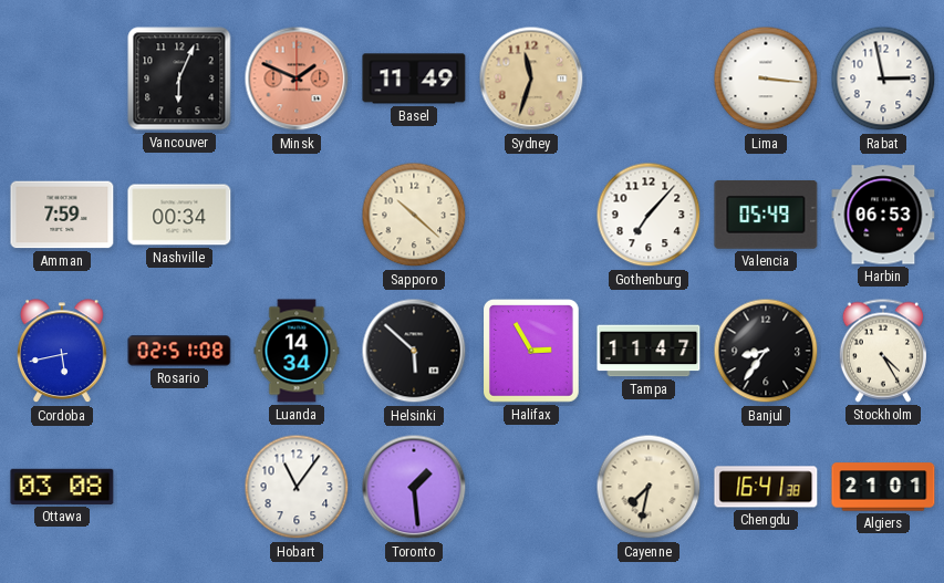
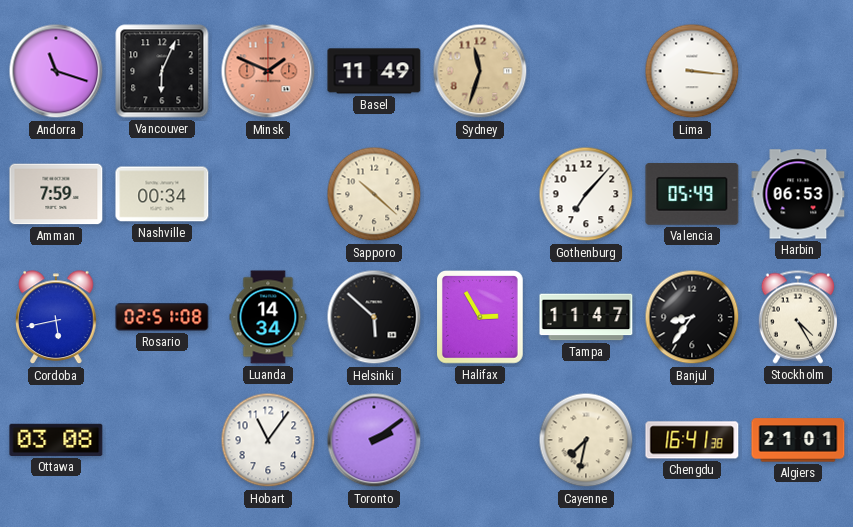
Andorra: none -> 11:18 (56, 71)
Rabat: 2:58 -> none (883, 79)
Toronto: 1:29 -> 2:09 (374, 440)
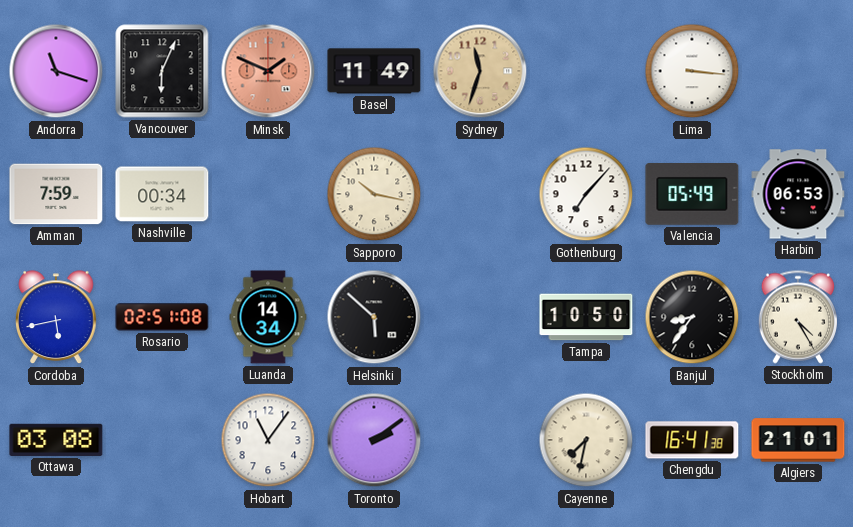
Sapporo: 10:22 -> 10:17 (374, 194)
Halifax: 2:55 -> none (481, 318)
Tampa: 11:47 -> 10:50 (586, 317)
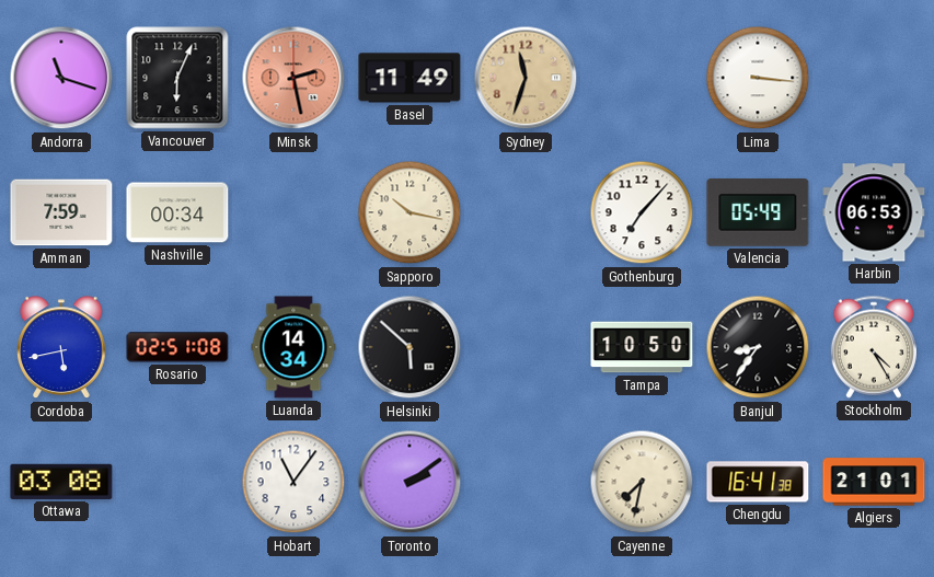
Minsk: 1:49 -> 2:28 (293, 78)
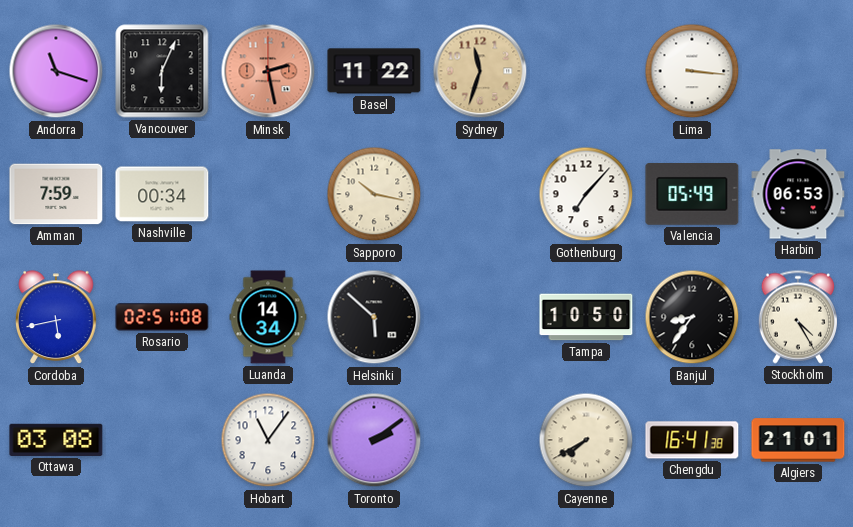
Basel: 11:49 -> 11:22 (374, 71)
Cayenne: 7:32 -> 7:40 (586, 440)
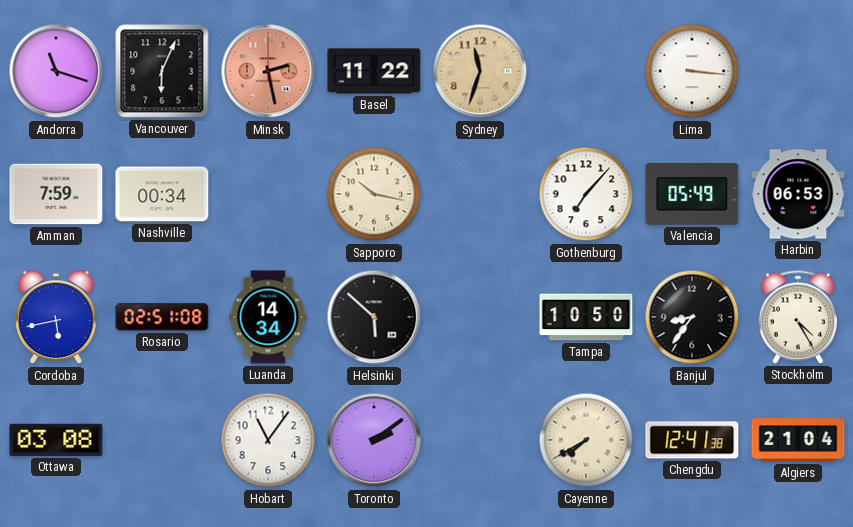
Chengdu: 16:41 -> 12:41 (692, 440)
Algiers: 21:01 -> 21:04 (798, 440)
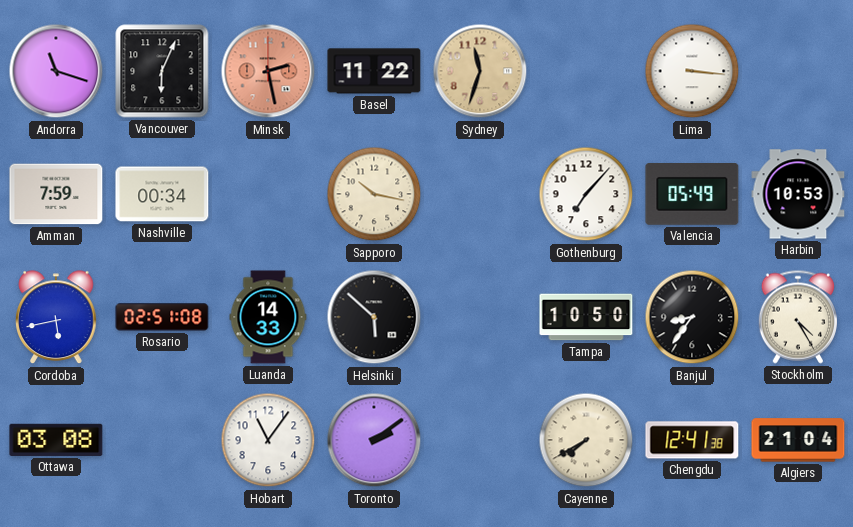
Harbin: 06:53 -> 10:53 (798, 194)
Luanda: 14:34 -> 14:33 (268, 317)
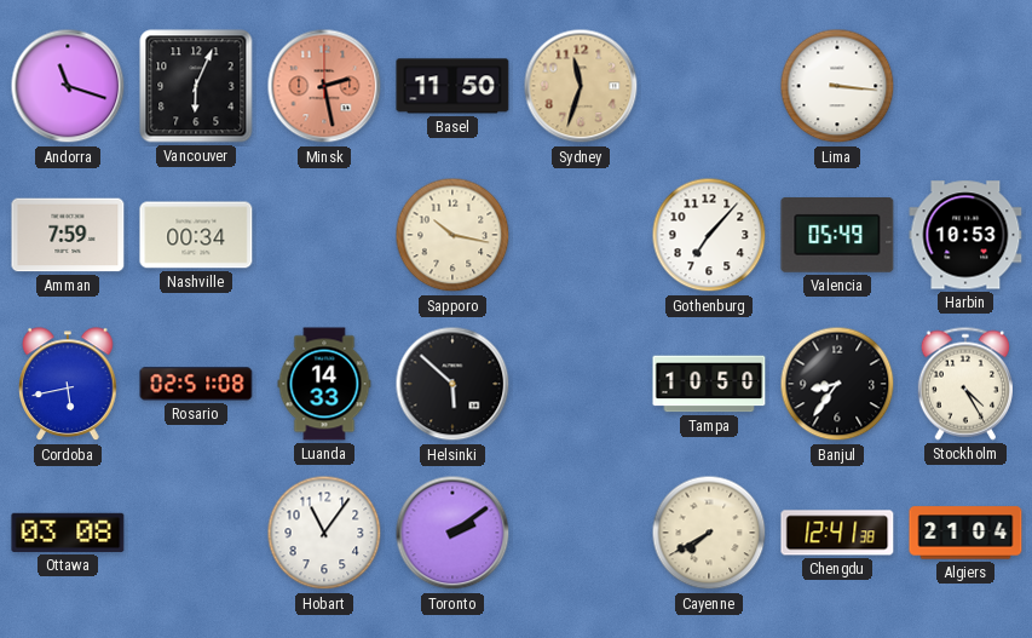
Basel: 11:22 -> 11:50 (452, 86)
